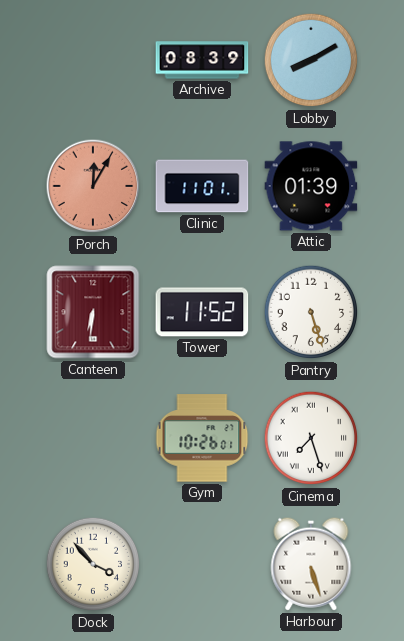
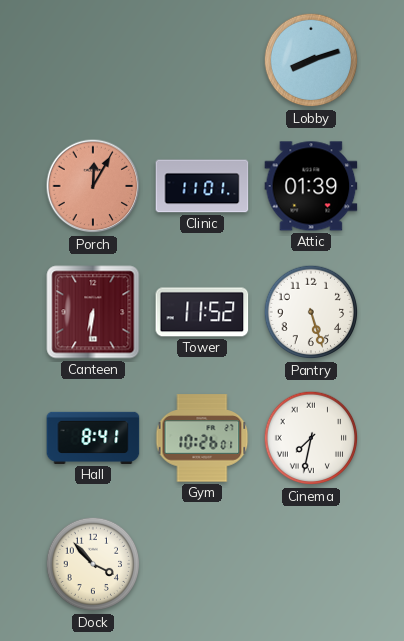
Archive: 08:39 -> none (202, 60)
Lobby: 8:10 -> 8:12 (311, 60)
Hall: none -> 8:41 (93, 438)
Cinema: 7:27 -> 7:32 (311, 438)
Harbour: 5:27 -> none (311, 564)
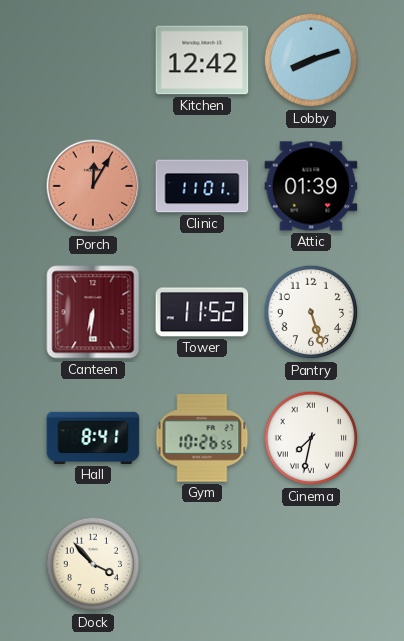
Kitchen: none -> 12:42 (202, 60)
Gym: 10:26:01 -> 10:26:55 (202, 438)
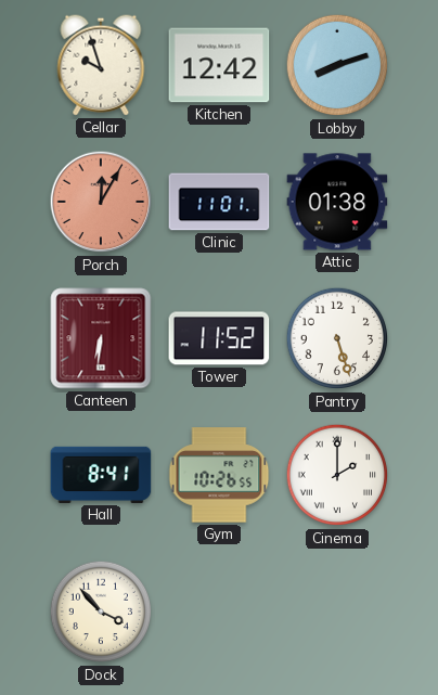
Cellar: none -> 9:57 (101, 65)
Attic: 01:39 -> 01:38 (337, 202)
Cinema: 7:32 -> 2:00 (337, 475)
